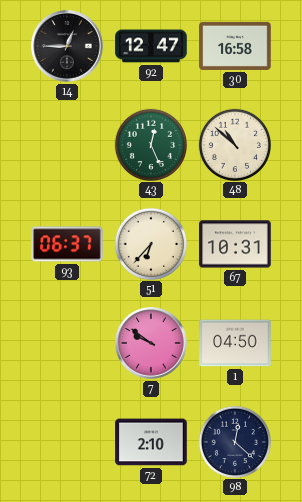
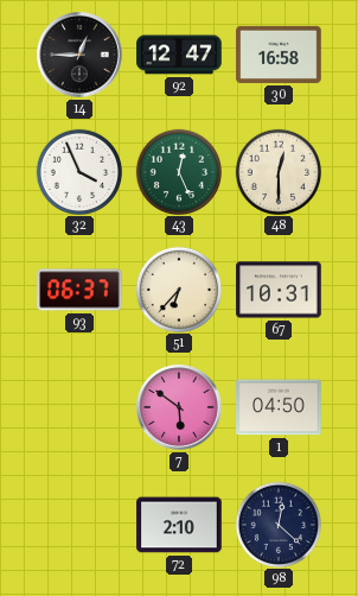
32: none -> 3:56 (78, 171)
48: 10:52 -> 12:30 (277, 171)
7: 9:51 -> 5:51 (179, 407)
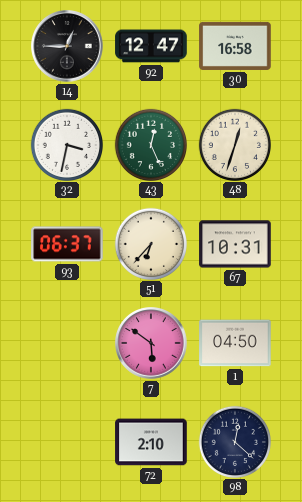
32: 3:56 -> 3:32 (66, 144)
48: 12:30 -> 12:33 (234, 144)
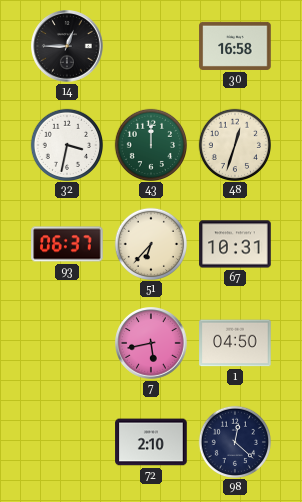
92: 12:47 -> none (151, 46)
43: 12:26 -> 12:00 (150, 144)
7: 5:51 -> 5:43 (151, 343)
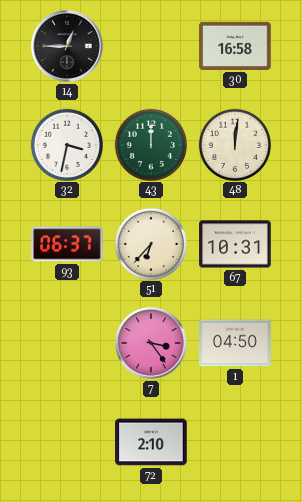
48: 12:33 -> 12:01 (234, 144)
7: 5:43 -> 3:24 (151, 343)
98: 12:22 -> none (234, 441)
